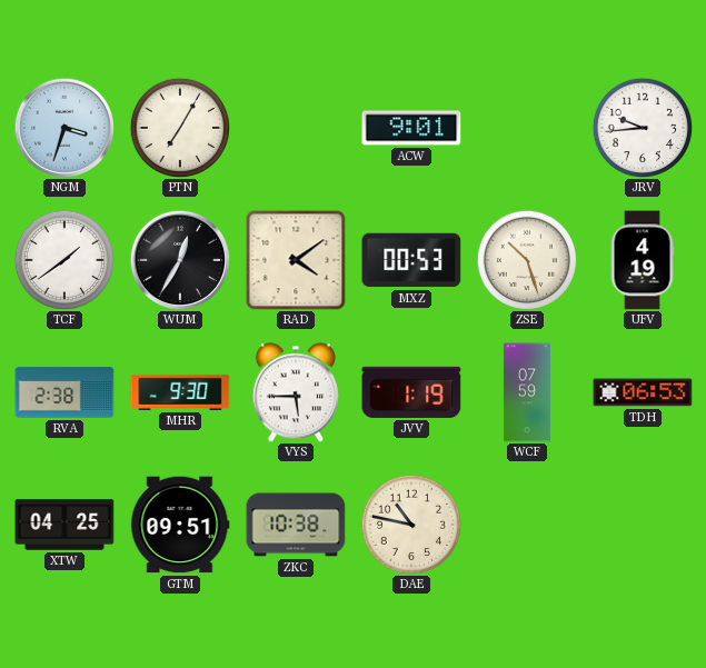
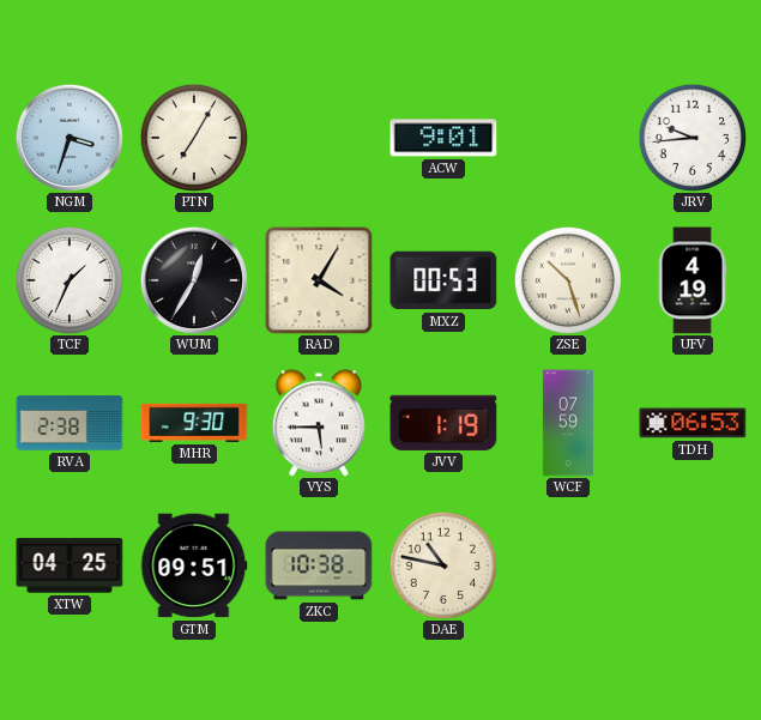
TCF: 1:39 -> 1:34 (68, 279)
RAD: 4:09 -> 4:05 (319, 280)
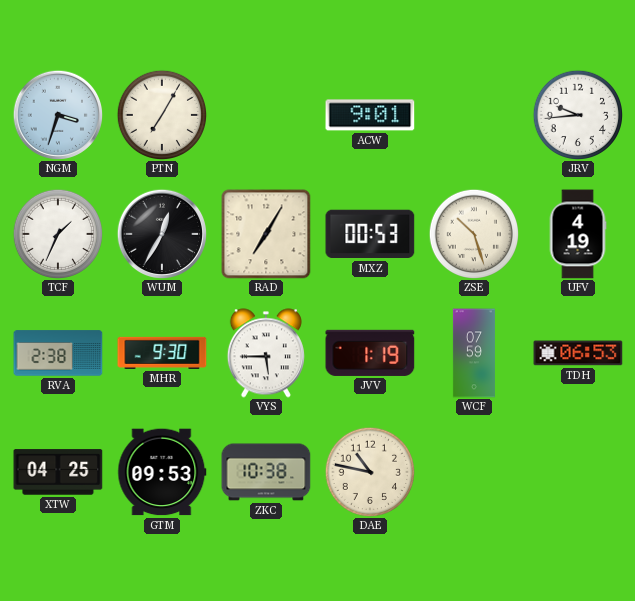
RAD: 4:05 -> 7:05 (266, 234)
GTM: 09:51 -> 09:53 (162, 472)
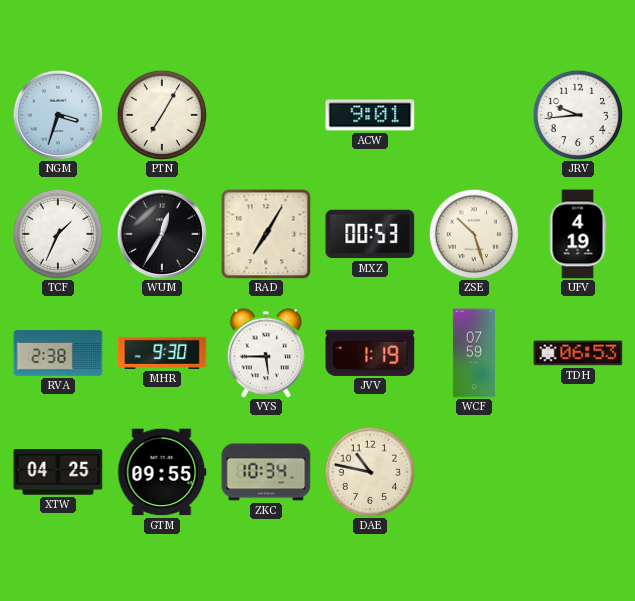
GTM: 09:53 -> 09:55 (162, 472)
ZKC: 10:38 -> 10:34 (266, 472)
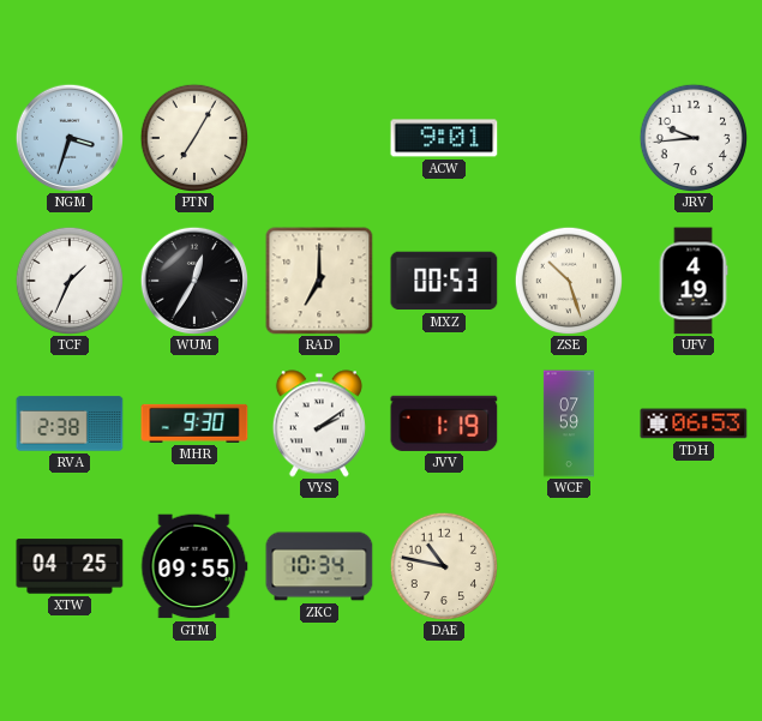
RAD: 7:05 -> 7:00 (319, 281)
VYS: 5:45 -> 2:09 (319, 423)
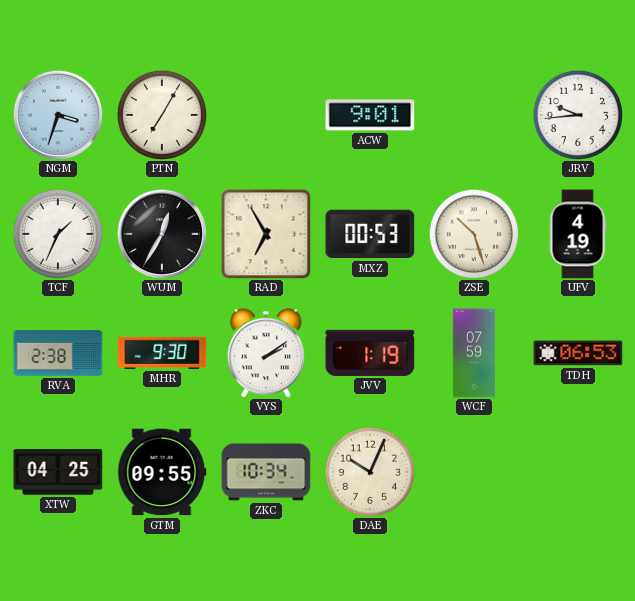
RAD: 7:00 -> 6:55 (266, 234)
DAE: 10:47 -> 10:04 (369, 471)
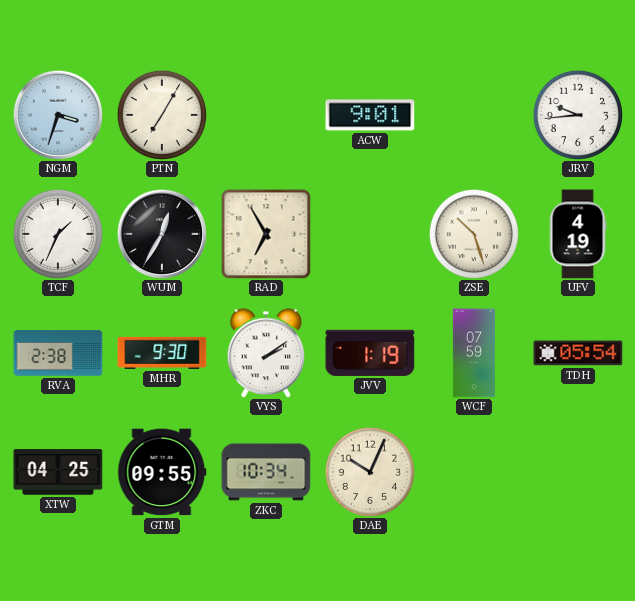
MXZ: 00:53 -> none (370, 234)
TDH: 06:53 -> 05:54 (578, 353)
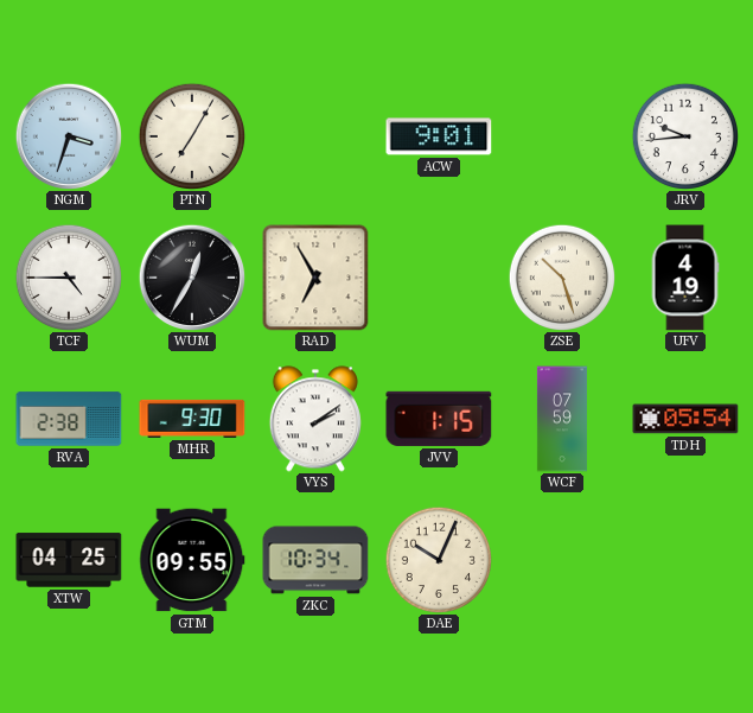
TCF: 1:34 -> 4:45 (68, 276)
JVV: 1:19 -> 1:15 (439, 419)
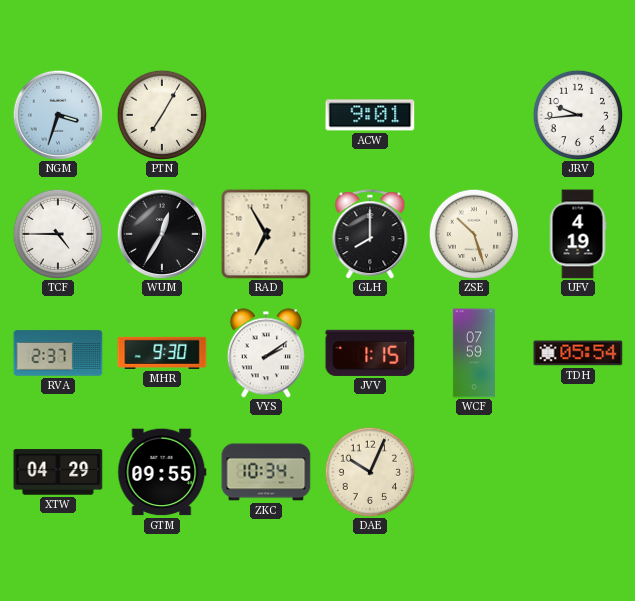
GLH: none -> 8:00 (370, 234)
RVA: 2:38 -> 2:37 (58, 353)
XTW: 04:25 -> 04:29 (58, 472)
